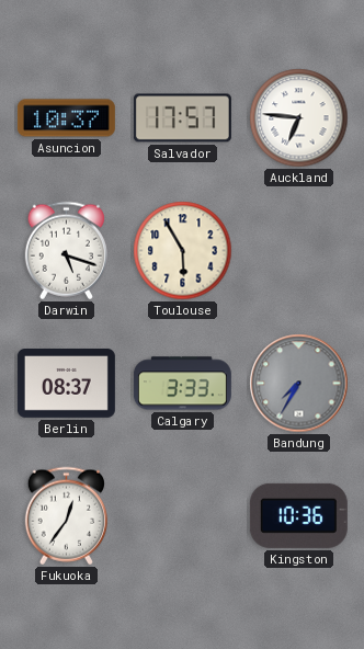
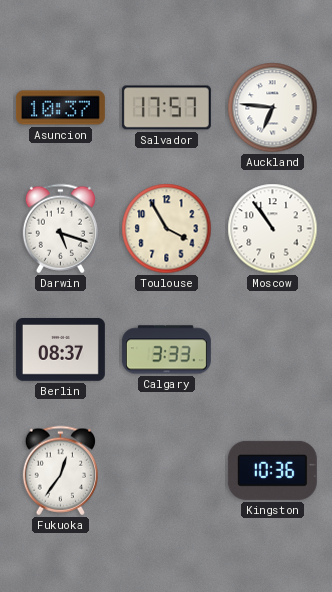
Toulouse: 5:55 -> 3:55 (167, 229)
Moscow: none -> 10:54 (273, 229)
Bandung: 7:35 -> none (299, 384)
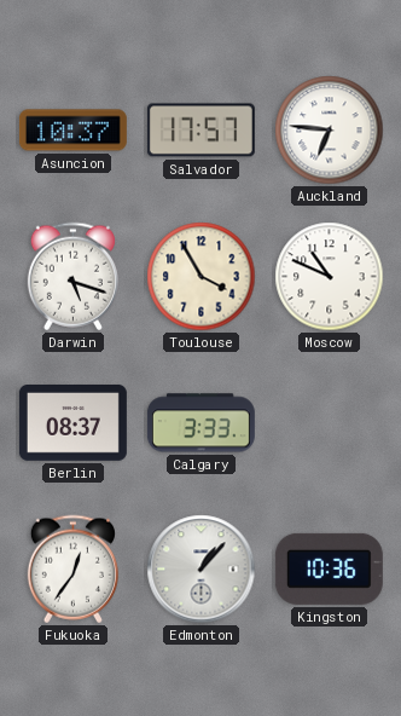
Moscow: 10:54 -> 10:49 (330, 277)
Edmonton: none -> 1:07 (202, 570)
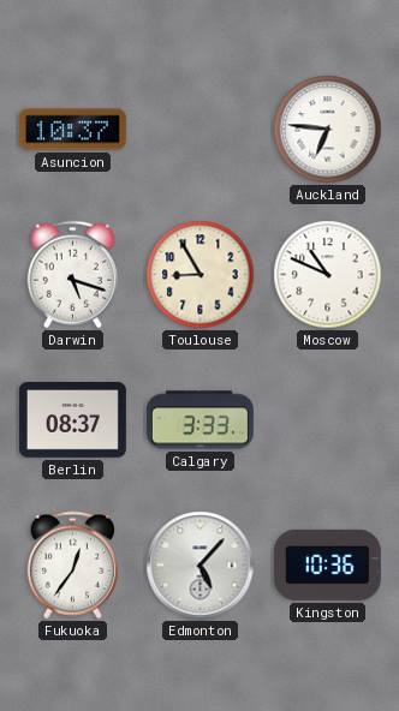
Salvador: 17:57 -> none (200, 131)
Toulouse: 3:55 -> 8:55 (201, 275)
Edmonton: 1:07 -> 5:07 (201, 566)
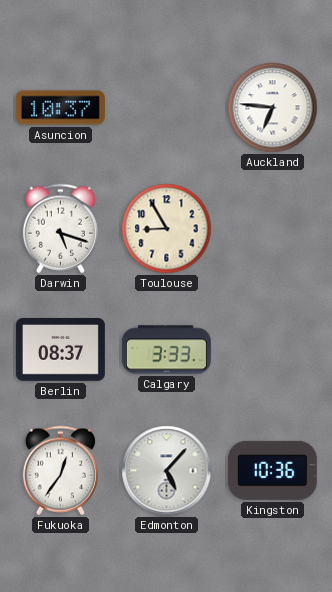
Moscow: 10:49 -> none (328, 275)
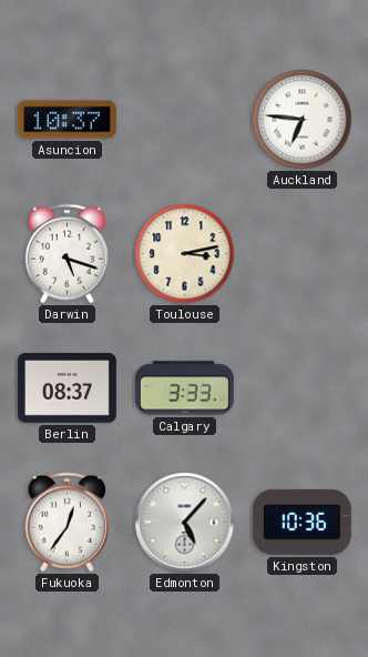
Toulouse: 8:55 -> 3:13 (185, 254)
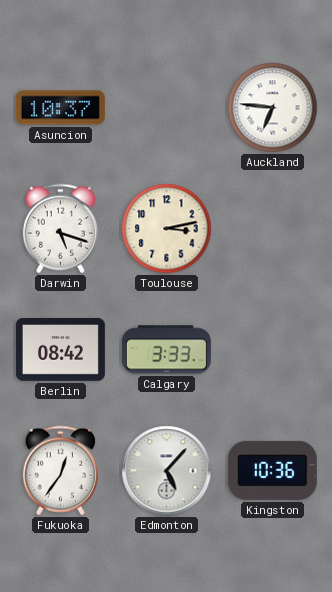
Berlin: 08:37 -> 08:42 (60, 350)
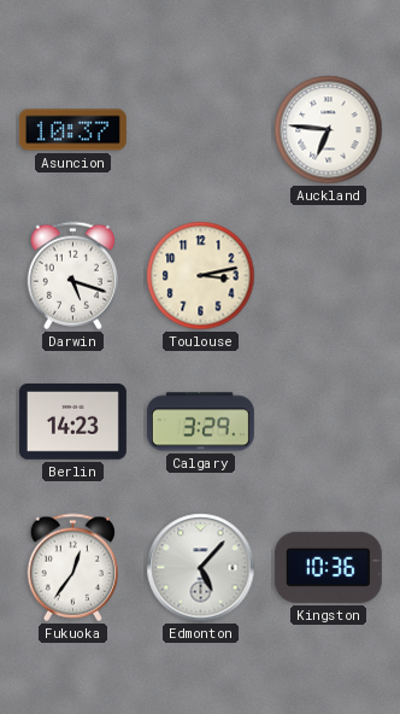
Berlin: 08:42 -> 14:23 (72, 422)
Calgary: 3:33 -> 3:29 (200, 422)
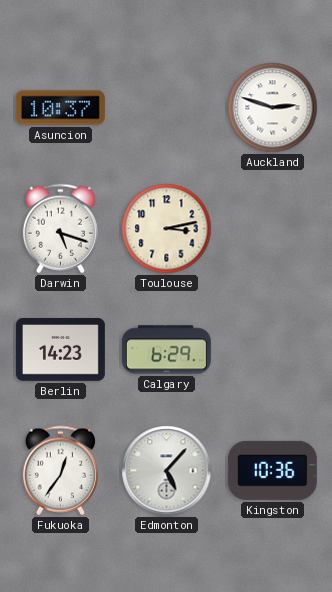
Auckland: 6:46 -> 2:48 (273, 108)
Calgary: 3:29 -> 6:29 (166, 350)
